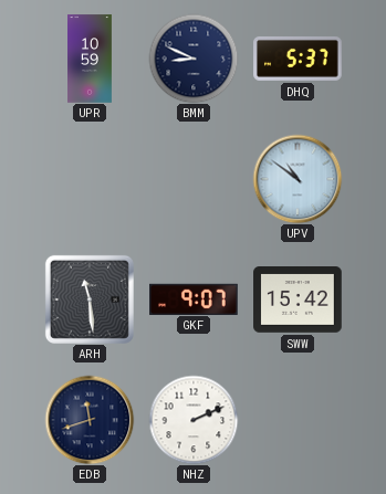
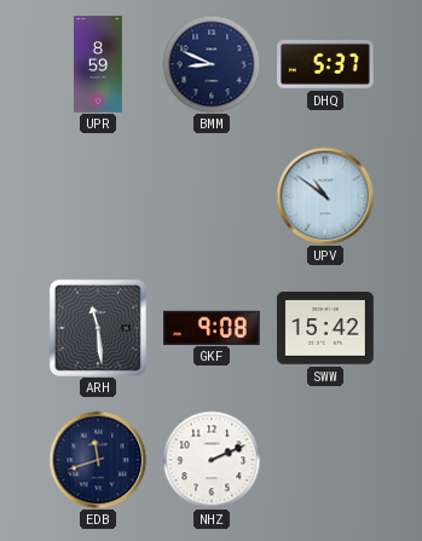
UPR: 10:59 -> 8:59 (99, 64)
GKF: 9:07 -> 9:08 (212, 327)
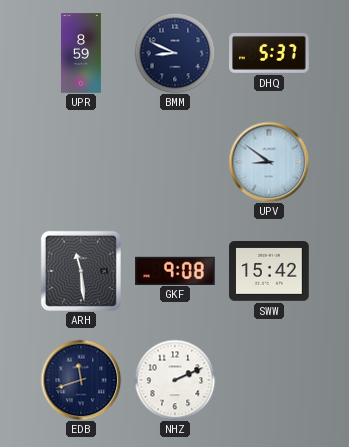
UPV: 10:51 -> 8:51 (269, 162)
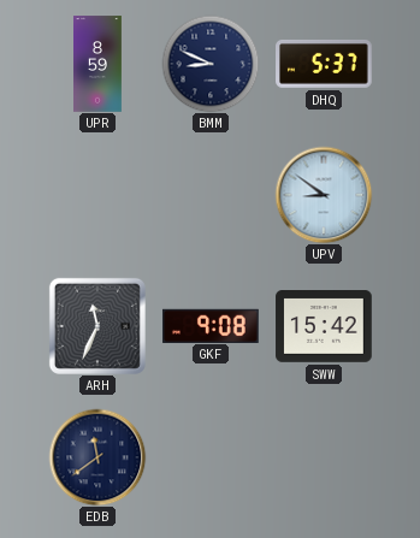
ARH: 11:29 -> 11:34 (97, 326)
EDB: 11:42 -> 11:39 (97, 457)
NHZ: 2:11 -> none (175, 380)
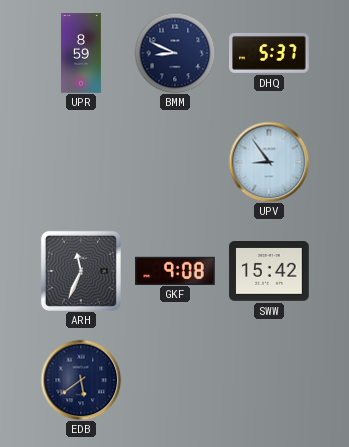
UPV: 8:51 -> 8:54 (269, 162)
EDB: 11:39 -> 5:39 (81, 380)
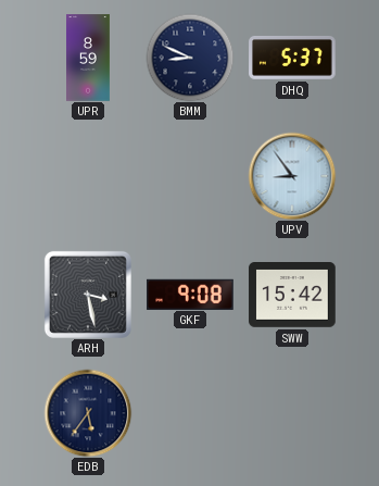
ARH: 11:34 -> 3:28 (88, 295)
EDB: 5:39 -> 5:36 (88, 413)
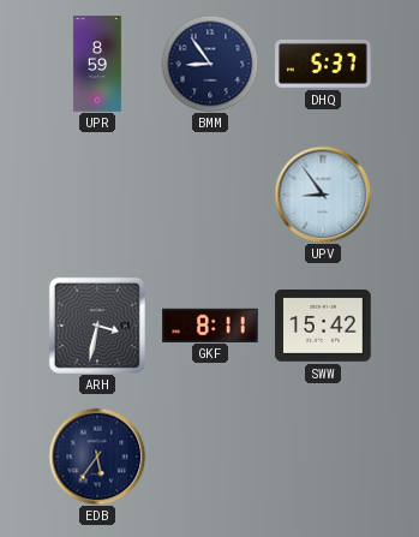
BMM: 8:49 -> 8:54 (210, 64)
ARH: 3:28 -> 3:32 (97, 326)
GKF: 9:08 -> 8:11 (210, 324)
